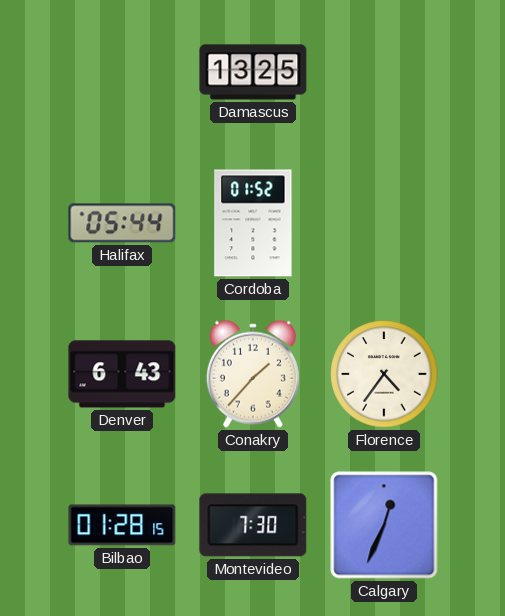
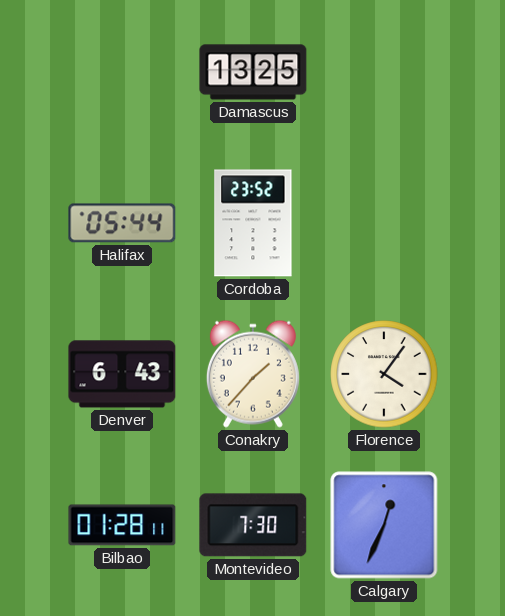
Cordoba: 01:52 -> 23:52 (253, 223)
Florence: 4:36 -> 4:06 (384, 374)
Bilbao: 01:28:15 -> 01:28:11 (122, 525)
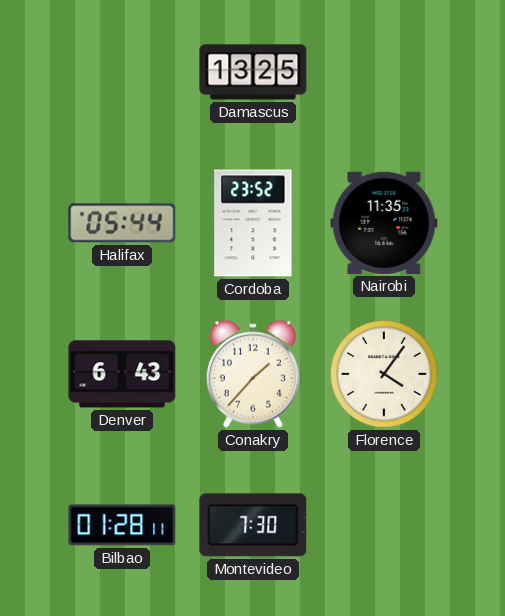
Nairobi: none -> 11:35 (384, 223)
Calgary: 12:34 -> none (384, 525)
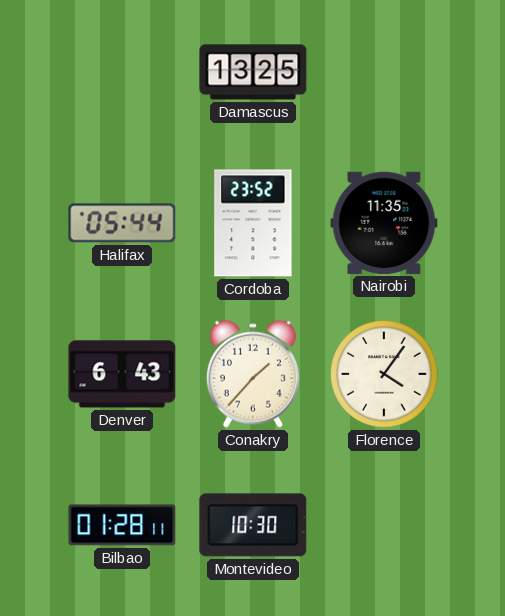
Montevideo: 7:30 -> 10:30 (253, 525)
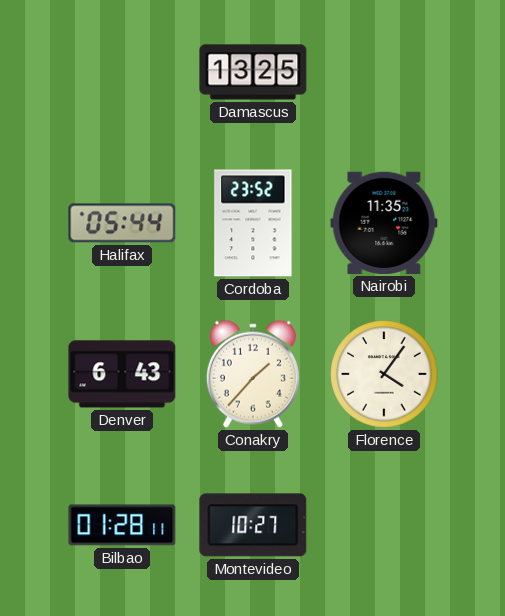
Montevideo: 10:30 -> 10:27 (253, 525)
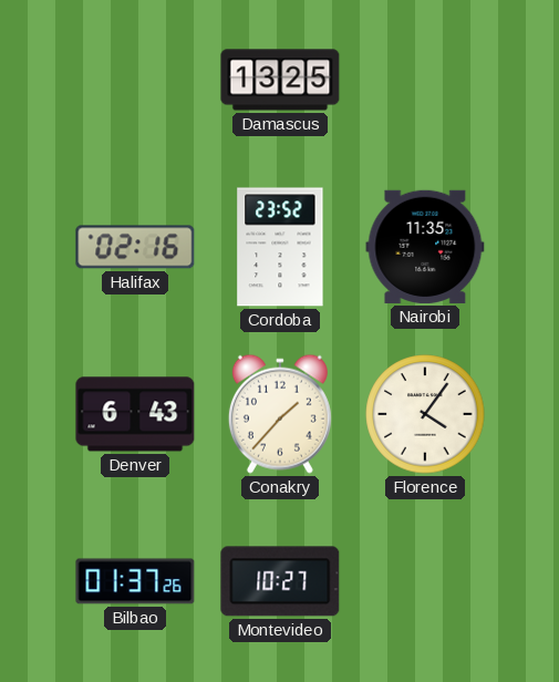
Halifax: 05:44 -> 02:16 (135, 247)
Bilbao: 01:28 -> 01:37 (135, 581)
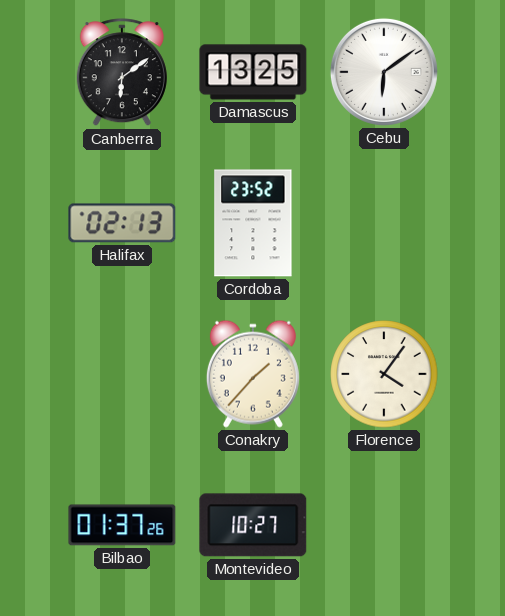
Canberra: none -> 6:09 (122, 73)
Cebu: none -> 6:09 (384, 72)
Halifax: 02:16 -> 02:13 (122, 223)
Nairobi: 11:35 -> none (425, 247)
Denver: 6:43 -> none (135, 414)
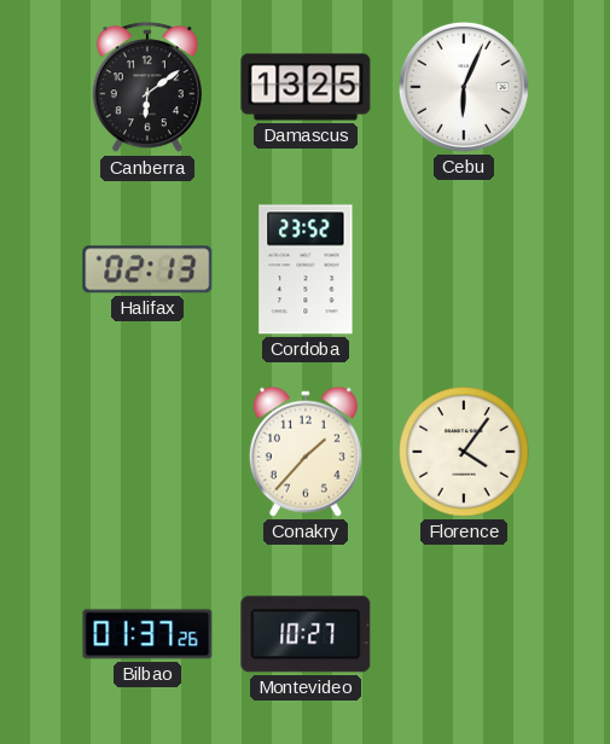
Cebu: 6:09 -> 6:04 (464, 87)
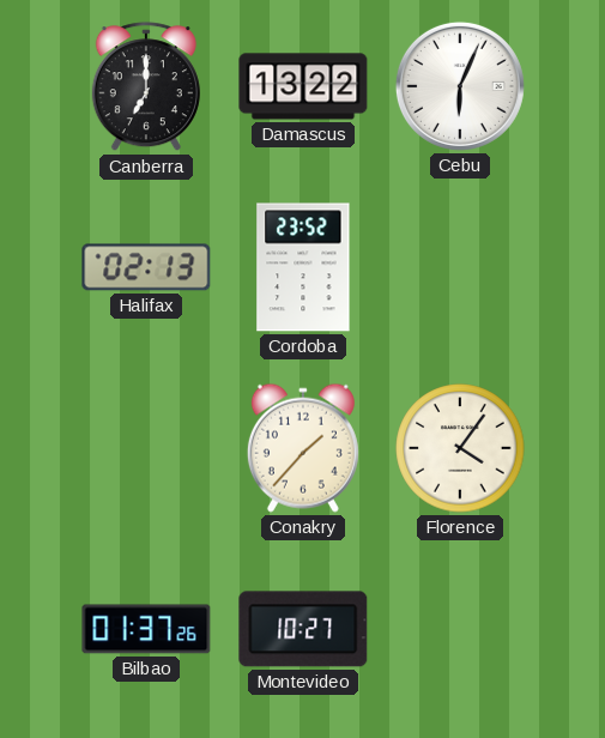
Canberra: 6:09 -> 7:00 (146, 87)
Damascus: 13:25 -> 13:22 (303, 86)
